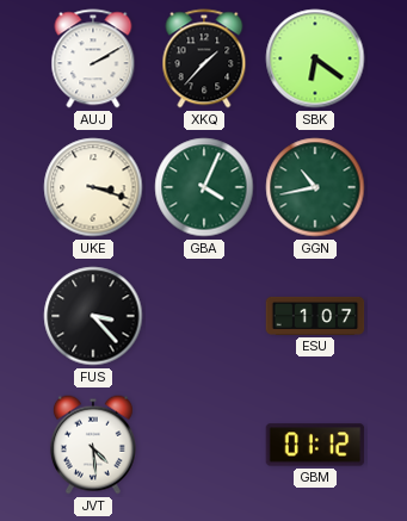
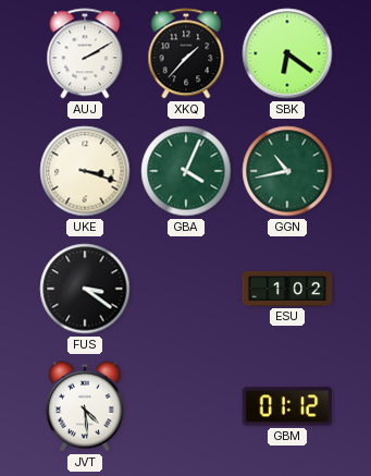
FUS: 3:23 -> 3:21 (85, 289)
ESU: 1:07 -> 1:02 (287, 289)
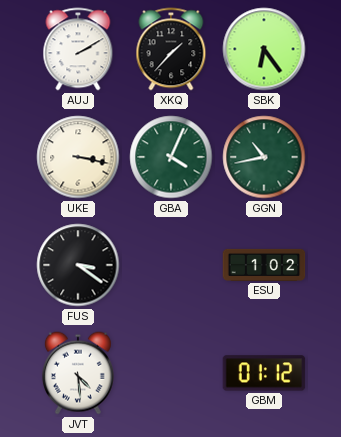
SBK: 6:21 -> 6:24 (264, 49)
UKE: 3:18 -> 3:17 (78, 157)
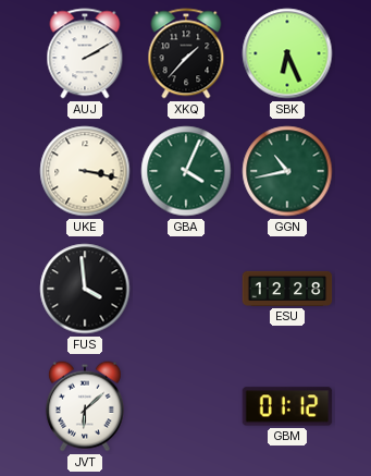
SBK: 6:24 -> 6:26 (287, 53)
FUS: 3:21 -> 3:59 (85, 289)
ESU: 1:02 -> 12:28 (287, 289)
JVT: 4:29 -> 6:08 (85, 406)
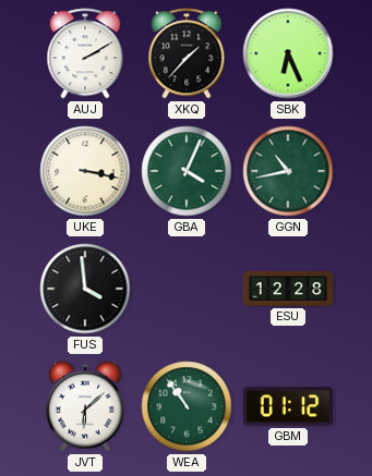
WEA: none -> 10:54 (187, 406)
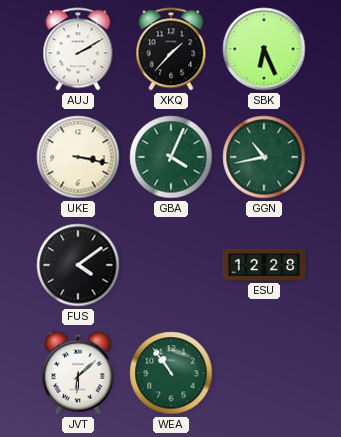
FUS: 3:59 -> 4:09 (78, 265)
GBM: 01:12 -> none (288, 406)
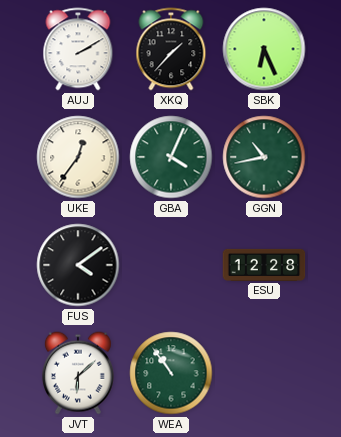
UKE: 3:17 -> 12:36 (78, 157)
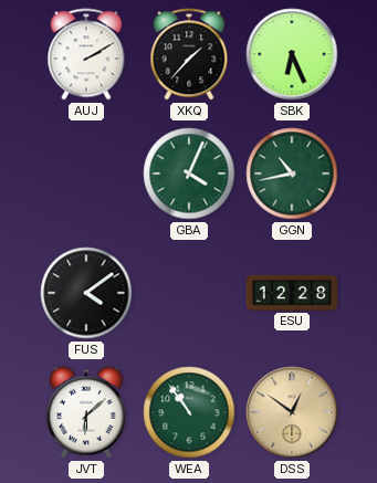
UKE: 12:36 -> none (78, 157)
DSS: none -> 12:51 (292, 412)
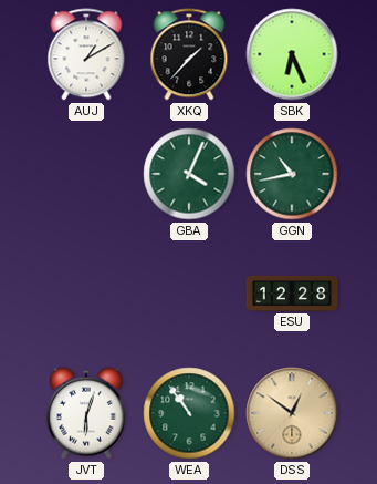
AUJ: 2:10 -> 1:10 (86, 54)
FUS: 4:09 -> none (86, 293)
JVT: 6:08 -> 6:03 (86, 413)
